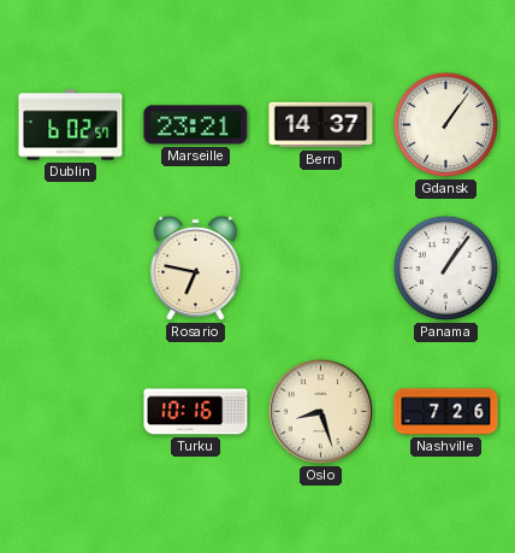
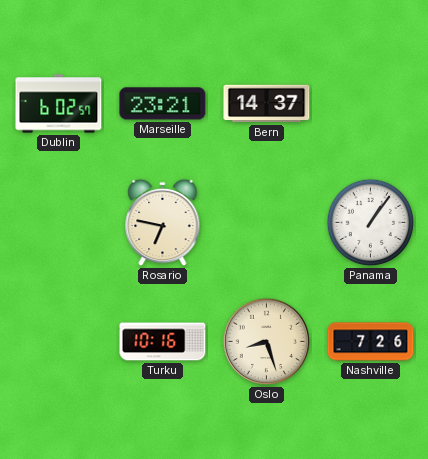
Gdansk: 1:06 -> none (446, 125)
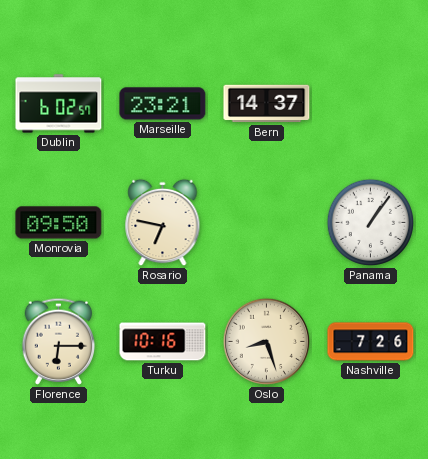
Monrovia: none -> 09:50 (59, 223)
Florence: none -> 6:15 (59, 341)
